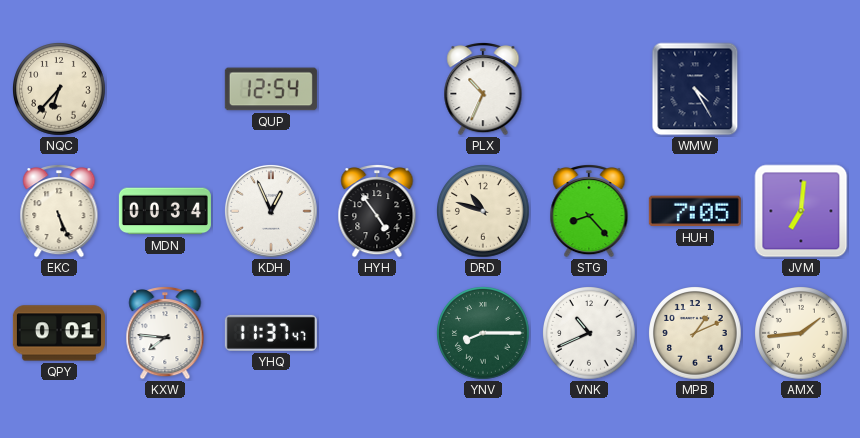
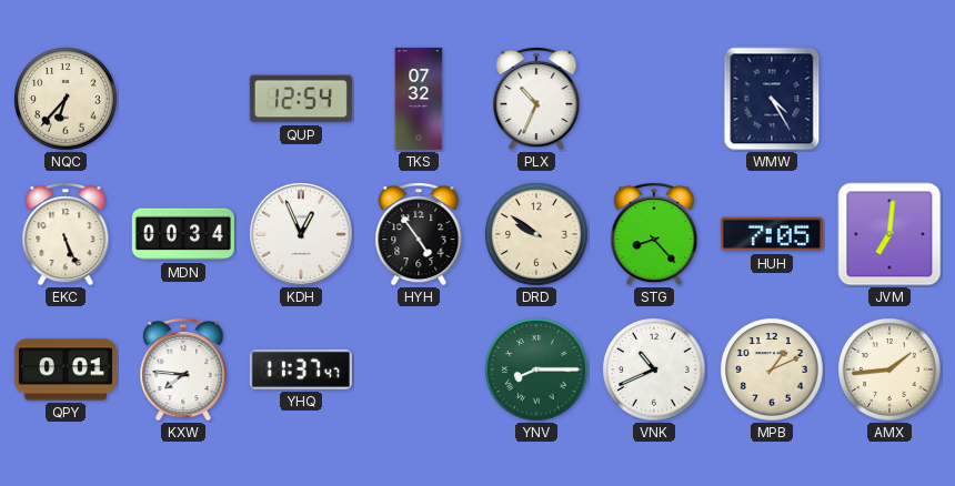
TKS: none -> 07:32 (419, 99)
DRD: 10:48 -> 9:51 (536, 234)
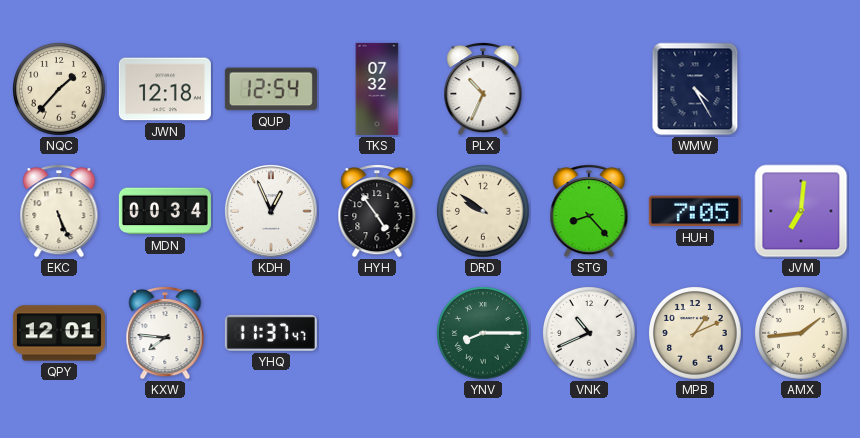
NQC: 6:37 -> 1:37 (59, 89)
JWN: none -> 12:18 (165, 89)
QPY: 0:01 -> 12:01 (59, 333)
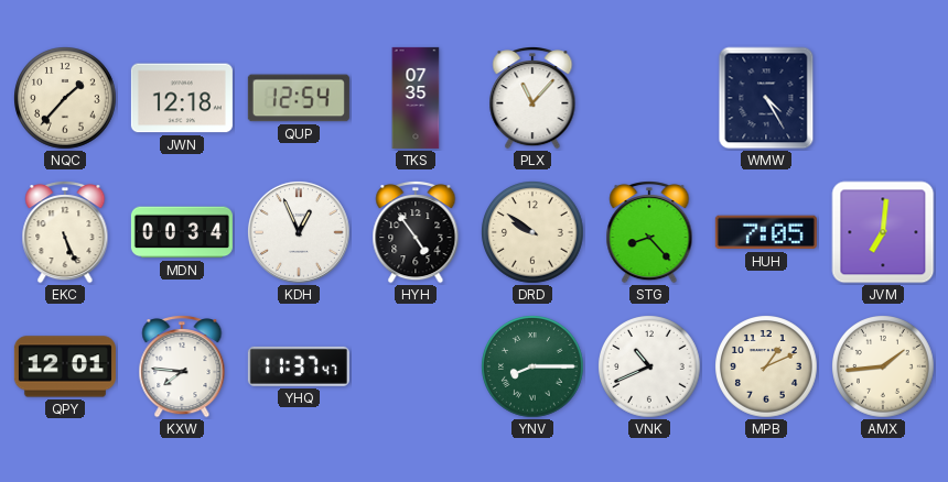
TKS: 07:32 -> 07:35 (416, 98)
PLX: 10:34 -> 11:07 (532, 99)
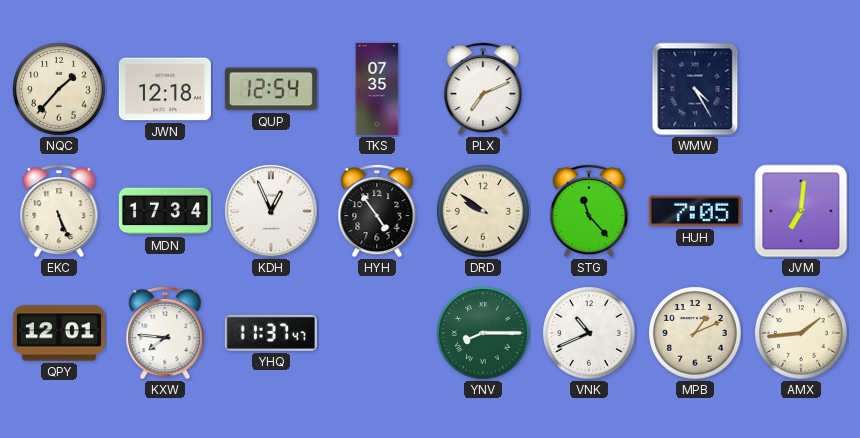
PLX: 11:07 -> 7:11 (483, 90)
MDN: 00:34 -> 17:34 (165, 211)
STG: 8:23 -> 11:23 (589, 212)
